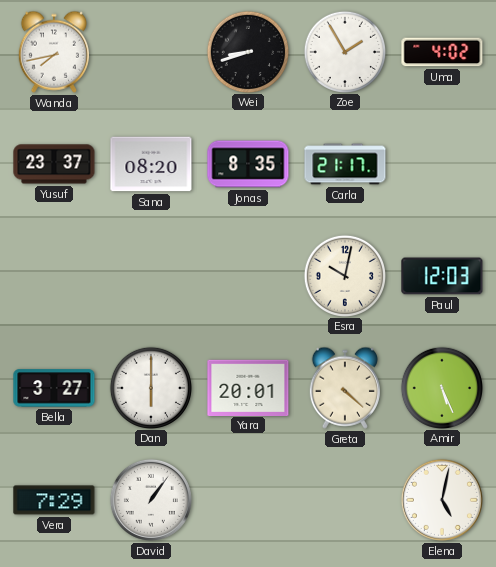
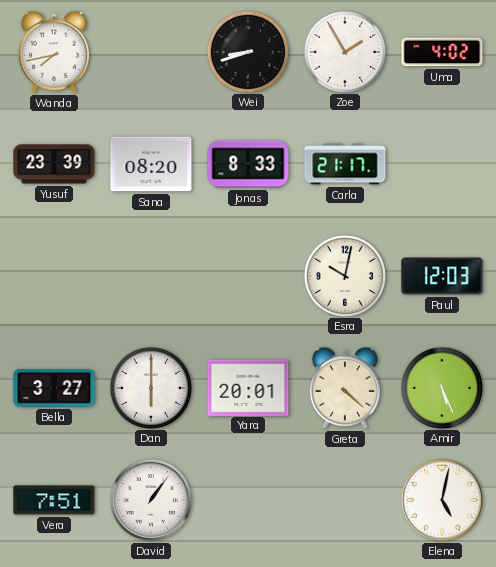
Yusuf: 23:37 -> 23:39 (54, 164)
Jonas: 8:35 -> 8:33 (248, 164)
Vera: 7:29 -> 7:51 (54, 500)
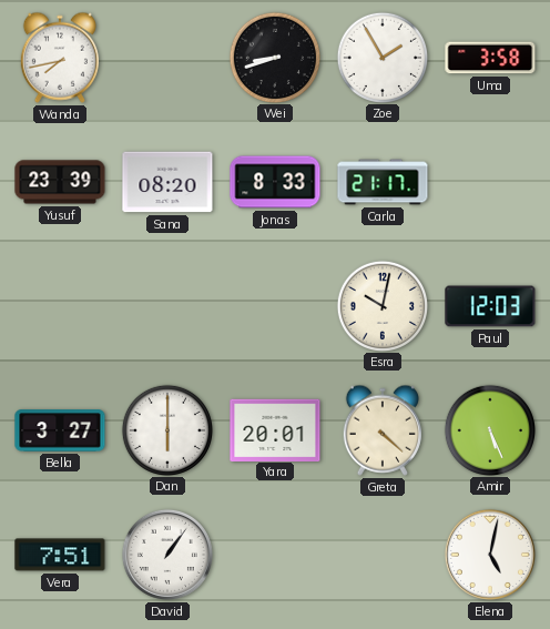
Uma: 4:02 -> 3:58 (490, 58)
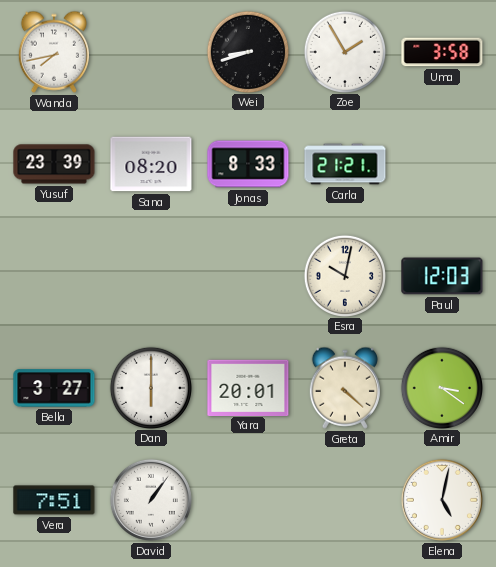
Carla: 21:17 -> 21:21 (345, 164)
Amir: 5:26 -> 3:21 (441, 387)
